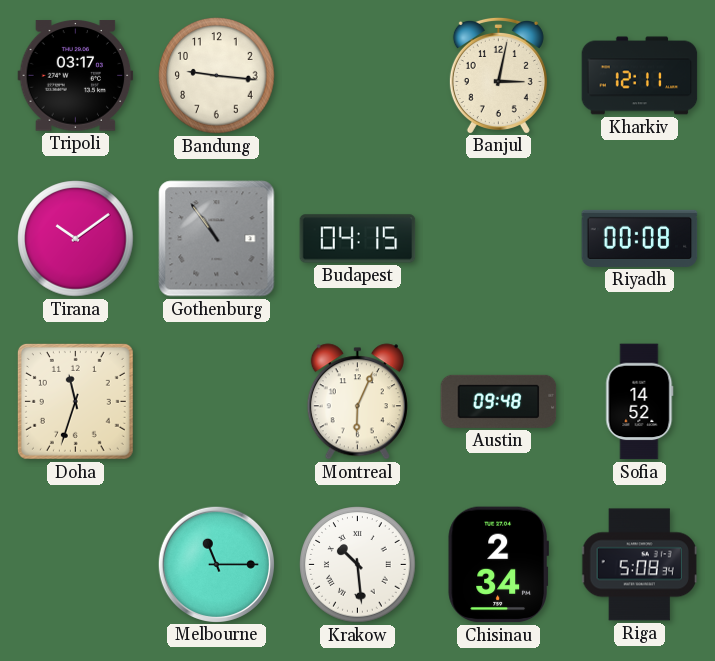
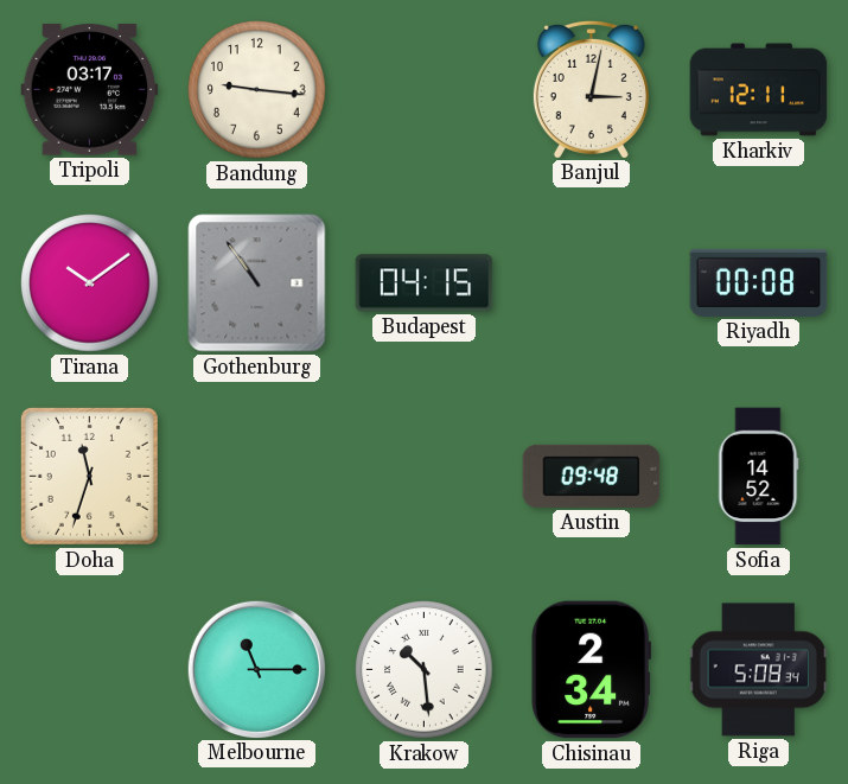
Montreal: 6:04 -> none (357, 402)
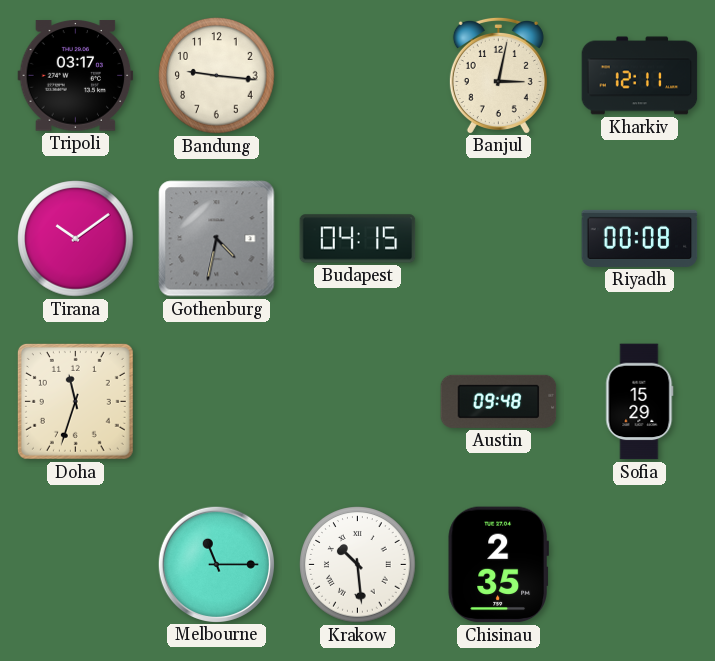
Gothenburg: 10:54 -> 4:32 (217, 239)
Sofia: 14:52 -> 15:29 (640, 402)
Chisinau: 2:34 -> 2:35 (498, 565)
Riga: 5:08 -> none (759, 670)
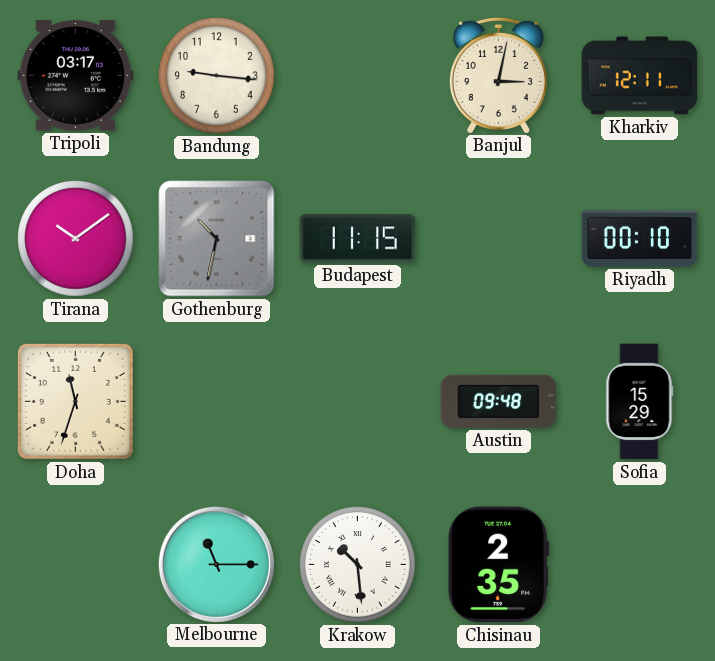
Gothenburg: 4:32 -> 10:32 (217, 239)
Budapest: 04:15 -> 11:15 (358, 239)
Riyadh: 00:08 -> 00:10 (640, 238)
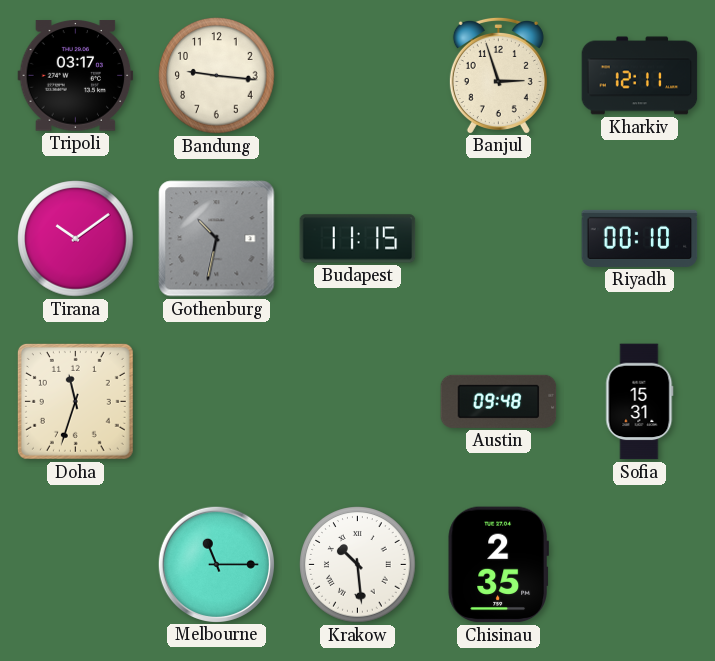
Banjul: 3:02 -> 2:57 (498, 75)
Sofia: 15:29 -> 15:31 (640, 402)
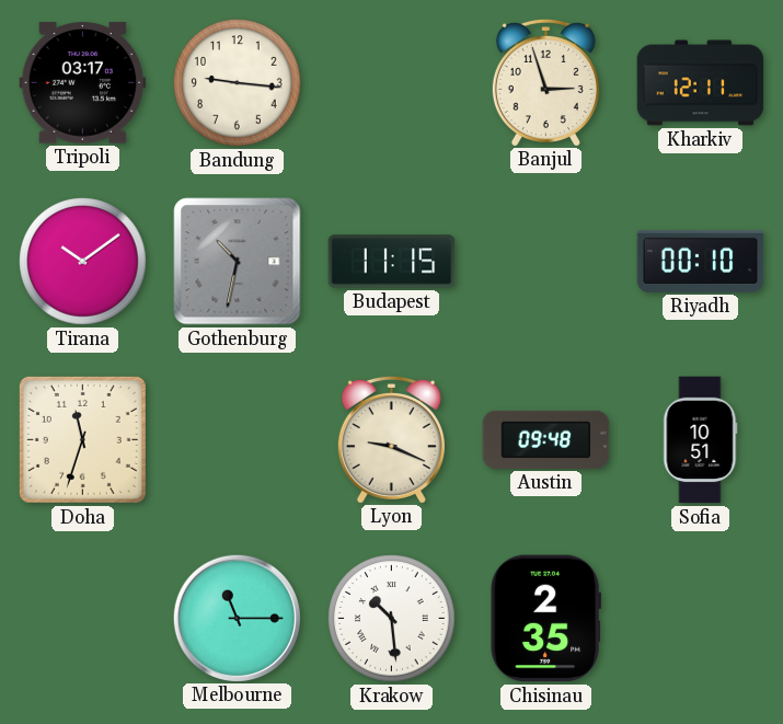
Lyon: none -> 9:19 (391, 439)
Sofia: 15:31 -> 10:51 (701, 440)
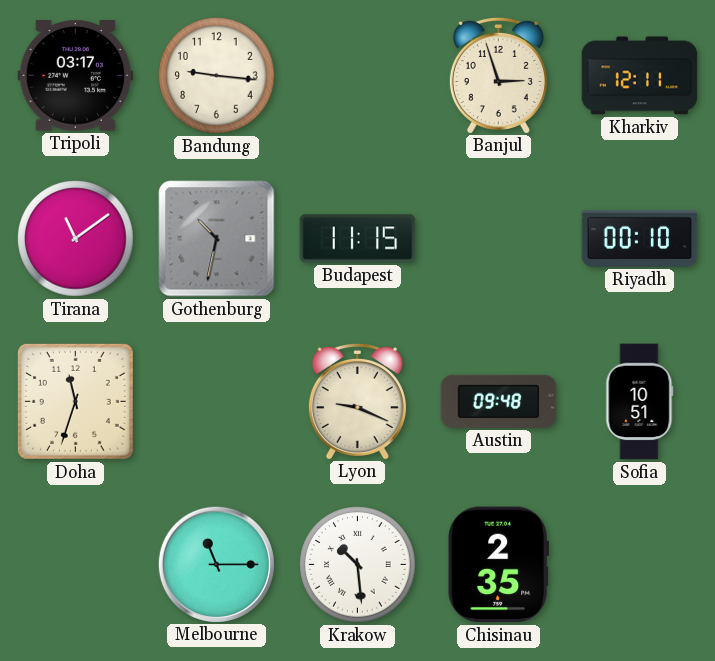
Tirana: 10:09 -> 11:09 (76, 239)
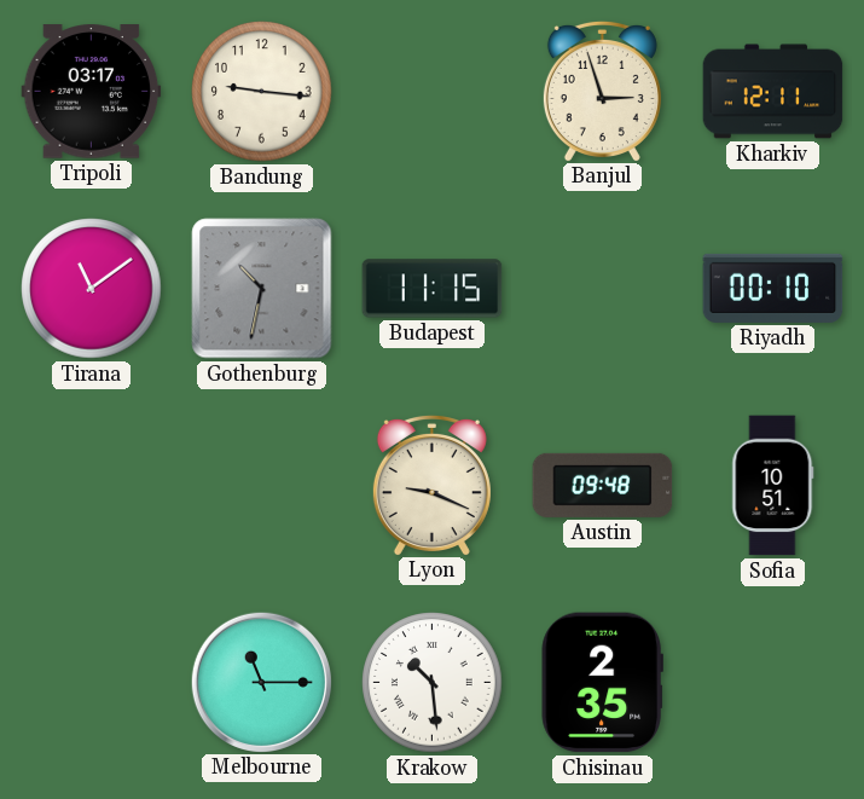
Doha: 11:33 -> none (75, 401)
